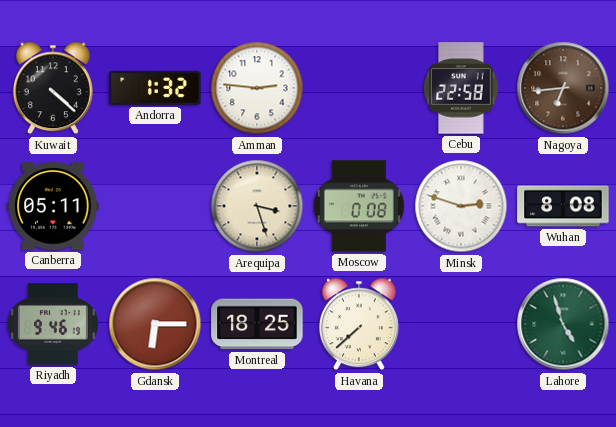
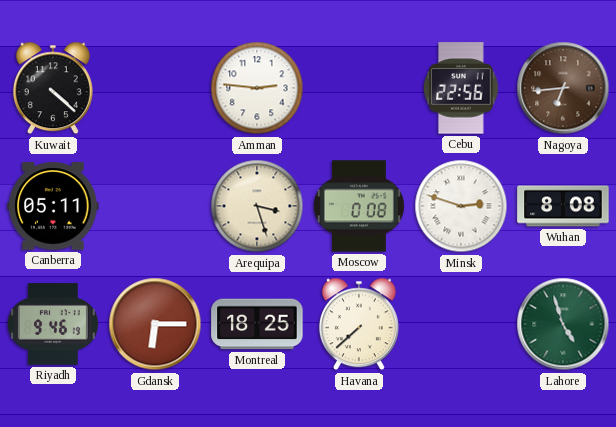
Andorra: 1:32 -> none (155, 88)
Cebu: 22:58 -> 22:56 (461, 88)
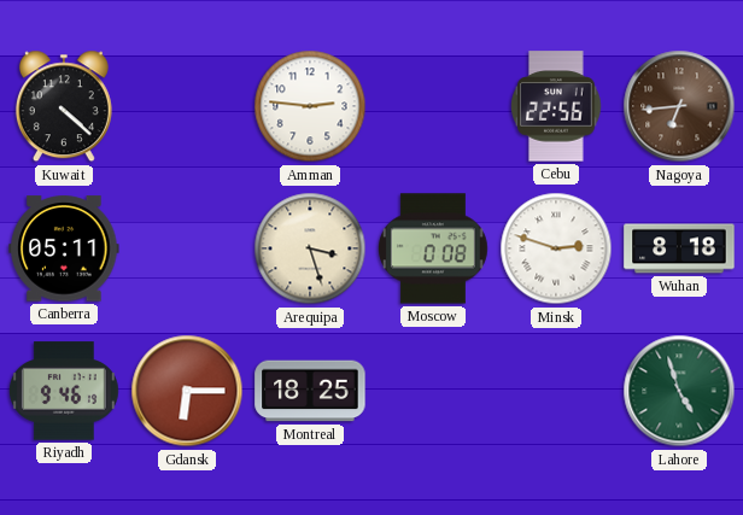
Wuhan: 8:08 -> 8:18 (679, 248)
Havana: 7:38 -> none (359, 324)
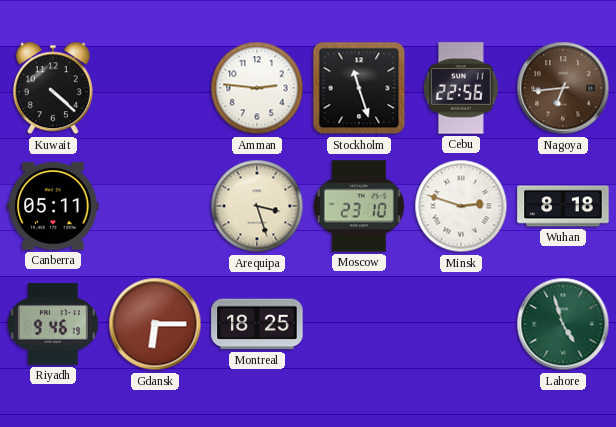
Stockholm: none -> 11:27 (359, 88)
Moscow: 0:08 -> 23:10 (359, 206)
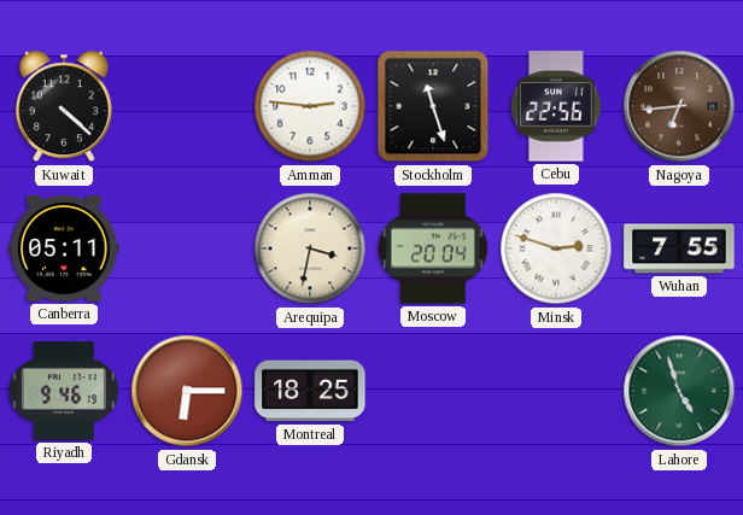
Arequipa: 3:27 -> 3:32 (310, 248)
Moscow: 23:10 -> 20:04 (433, 248)
Wuhan: 8:18 -> 7:55 (679, 248)
